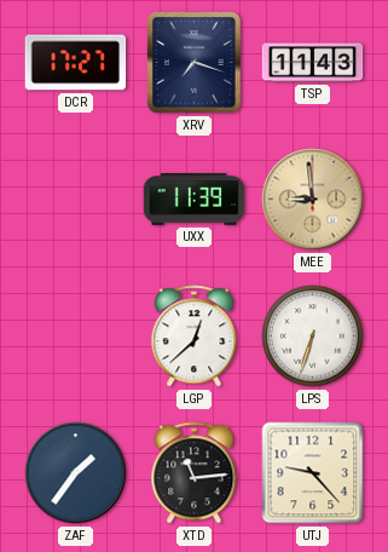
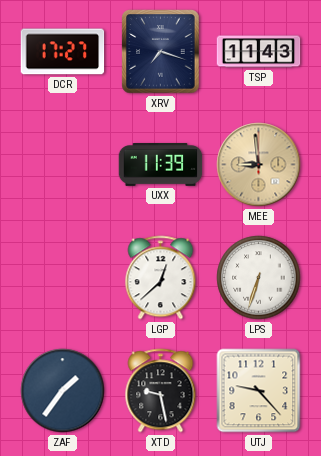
XTD: 11:14 -> 9:28 (161, 391)
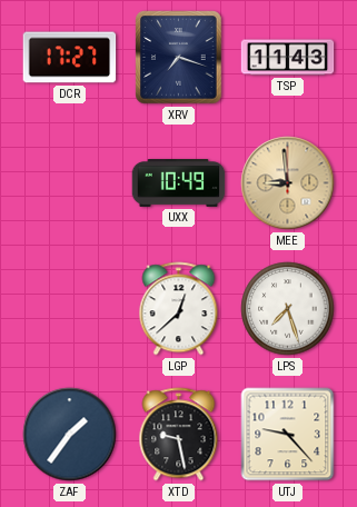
UXX: 11:39 -> 10:49 (179, 183)
LPS: 6:33 -> 7:27 (288, 309)
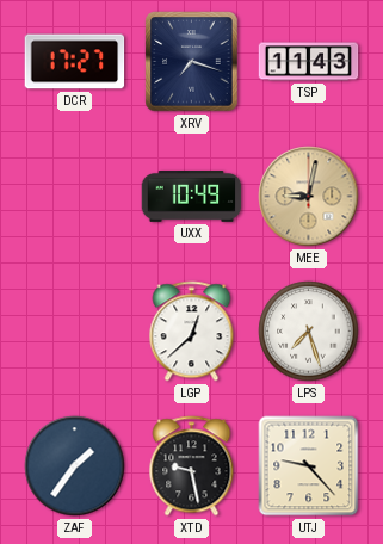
MEE: 8:59 -> 9:02 (309, 197)
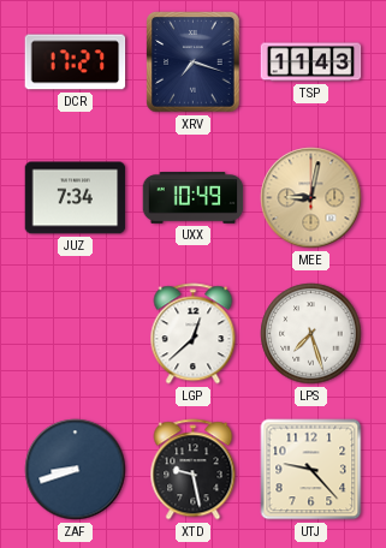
JUZ: none -> 7:34 (76, 198)
ZAF: 1:36 -> 8:42 (76, 470)
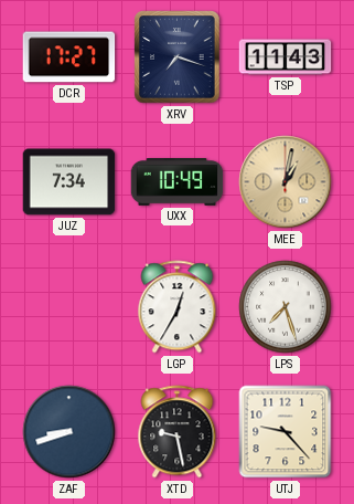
MEE: 9:02 -> 1:02 (286, 182)
LGP: 12:38 -> 12:35 (178, 307)
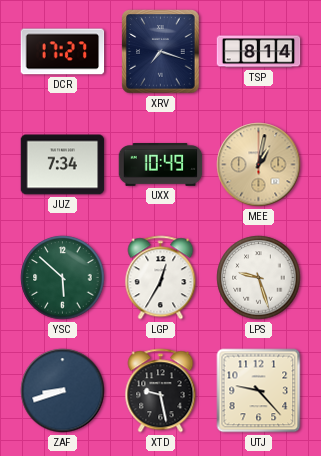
TSP: 11:43 -> 8:14 (259, 52)
YSC: none -> 5:52 (63, 278)
LPS: 7:27 -> 9:27 (259, 278)
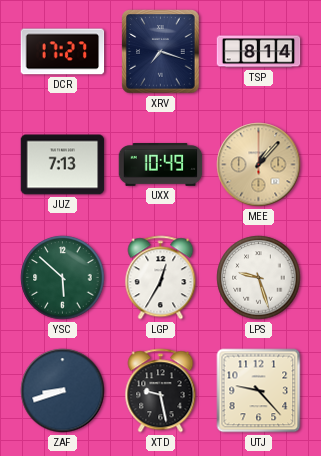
JUZ: 7:34 -> 7:13 (63, 165)
MEE: 1:02 -> 1:07 (259, 165)
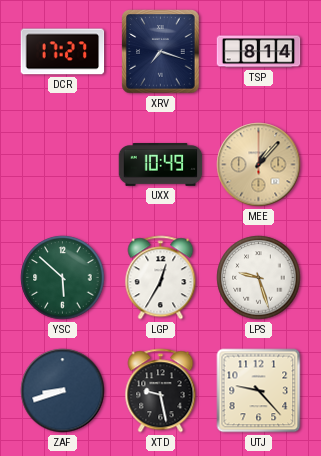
JUZ: 7:13 -> none (63, 165)
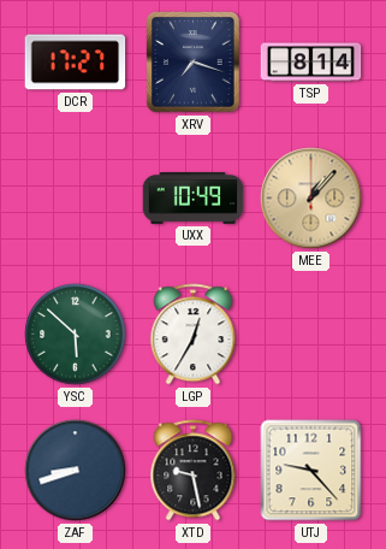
LPS: 9:27 -> none (259, 278)
